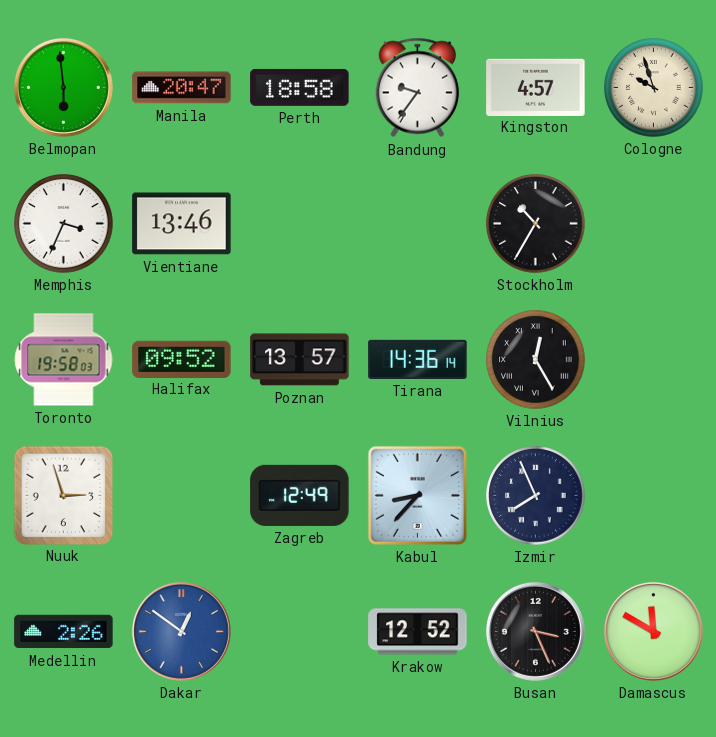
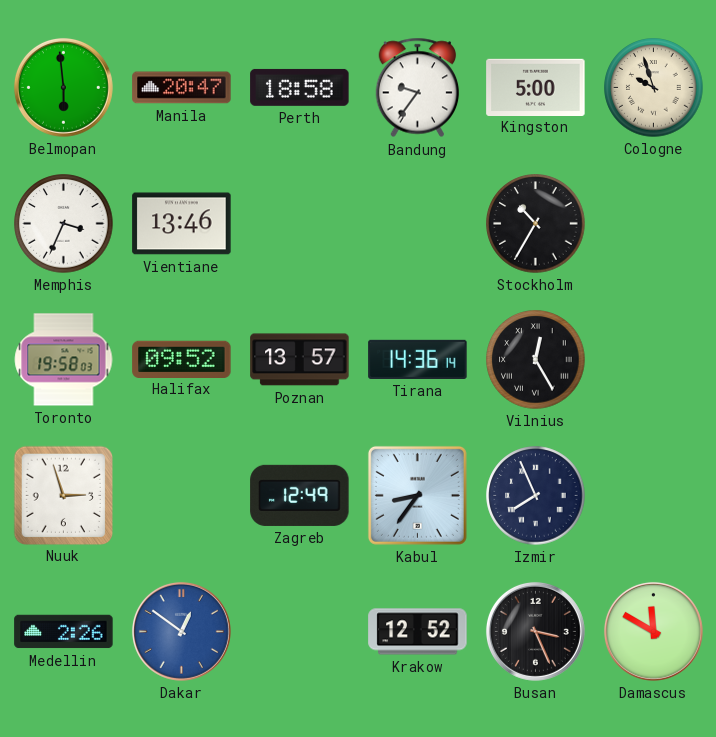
Kingston: 4:57 -> 5:00 (536, 87)
Kabul: 8:37 -> 8:36 (417, 495)
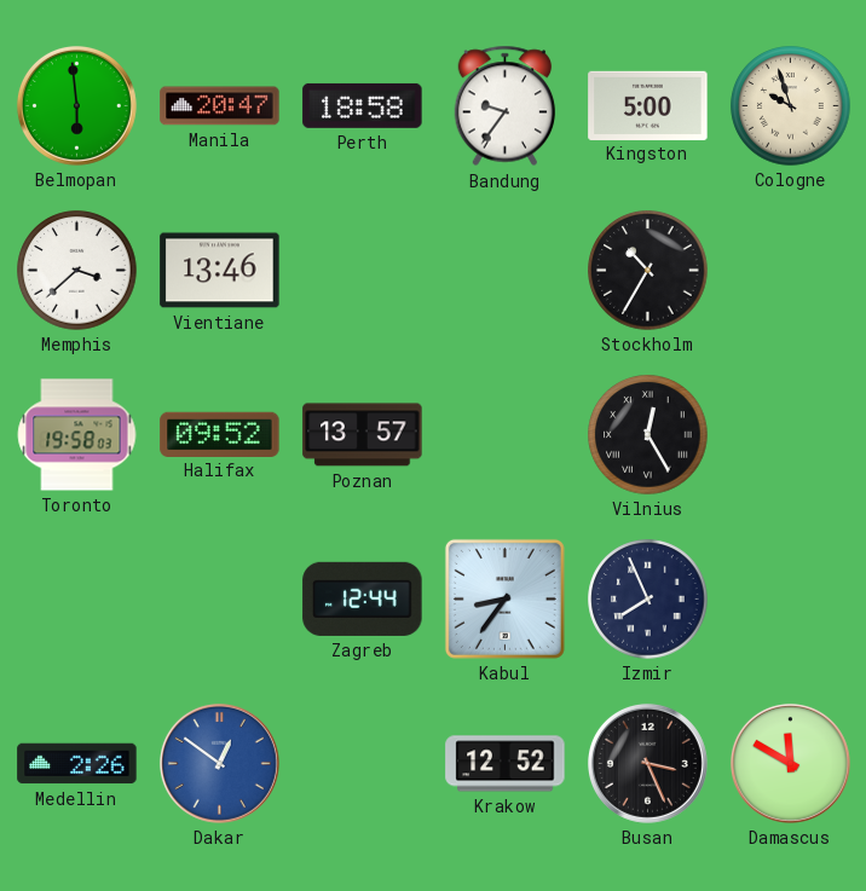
Memphis: 3:34 -> 3:38 (77, 271)
Tirana: 14:36 -> none (418, 359)
Nuuk: 2:57 -> none (63, 495)
Zagreb: 12:49 -> 12:44 (363, 598)
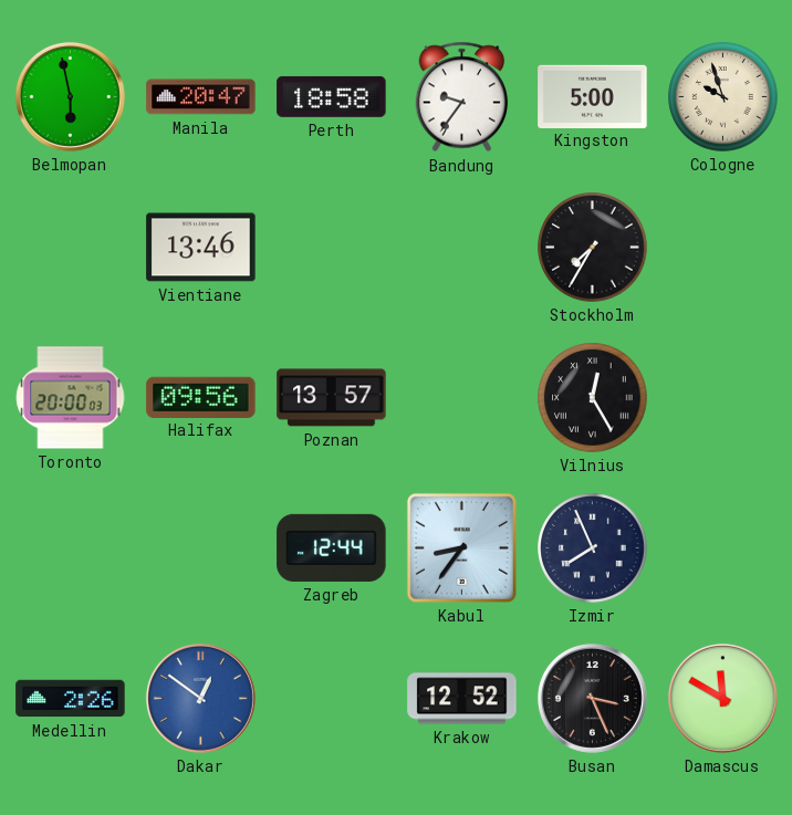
Belmopan: 5:59 -> 5:58 (70, 96)
Memphis: 3:38 -> none (77, 271)
Stockholm: 10:35 -> 7:35 (593, 248)
Toronto: 19:58 -> 20:00 (71, 398)
Halifax: 09:52 -> 09:56 (201, 397)
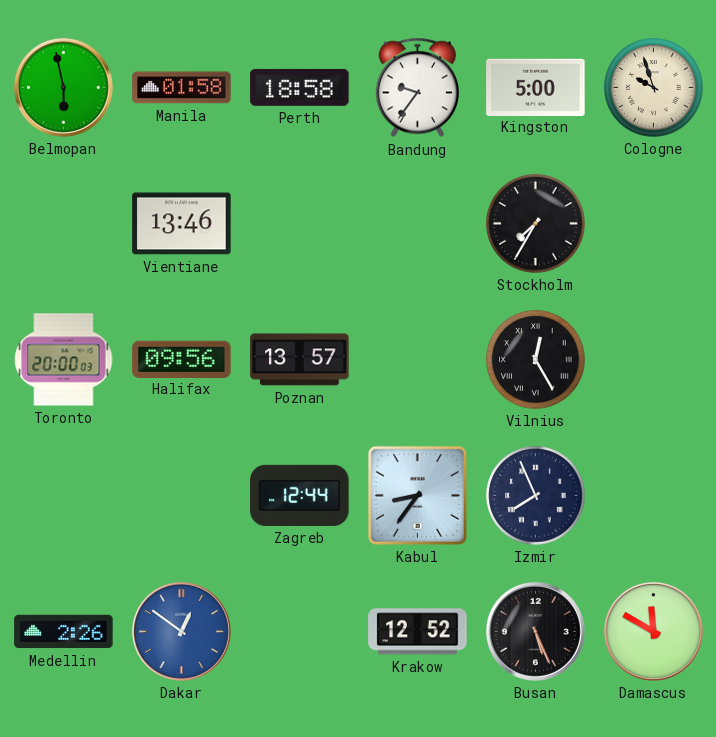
Manila: 20:47 -> 01:58 (182, 88)
Busan: 3:26 -> 5:26 (535, 631)
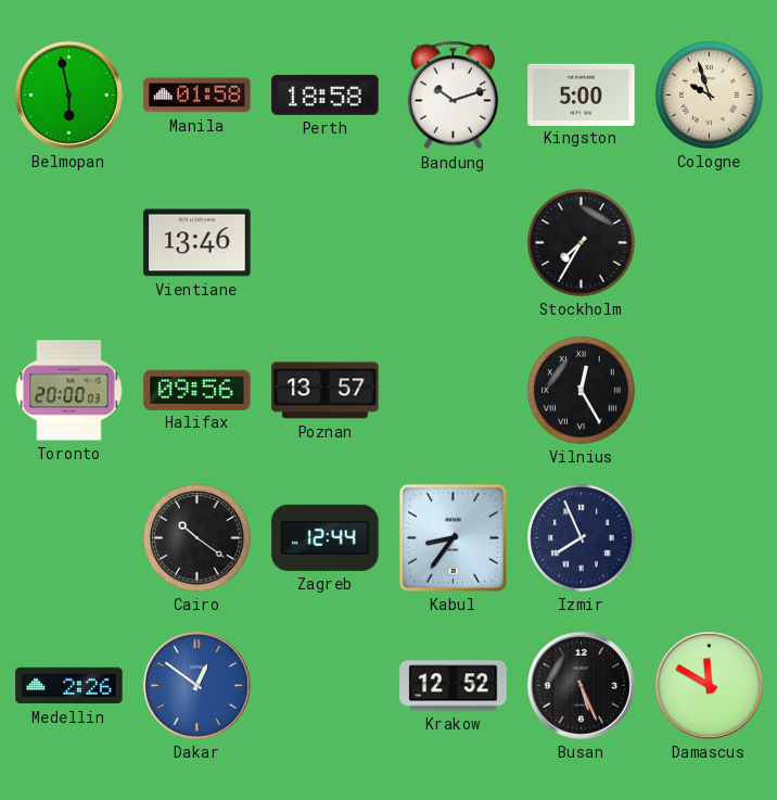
Bandung: 9:36 -> 10:12 (454, 96)
Cairo: none -> 10:21 (198, 538)
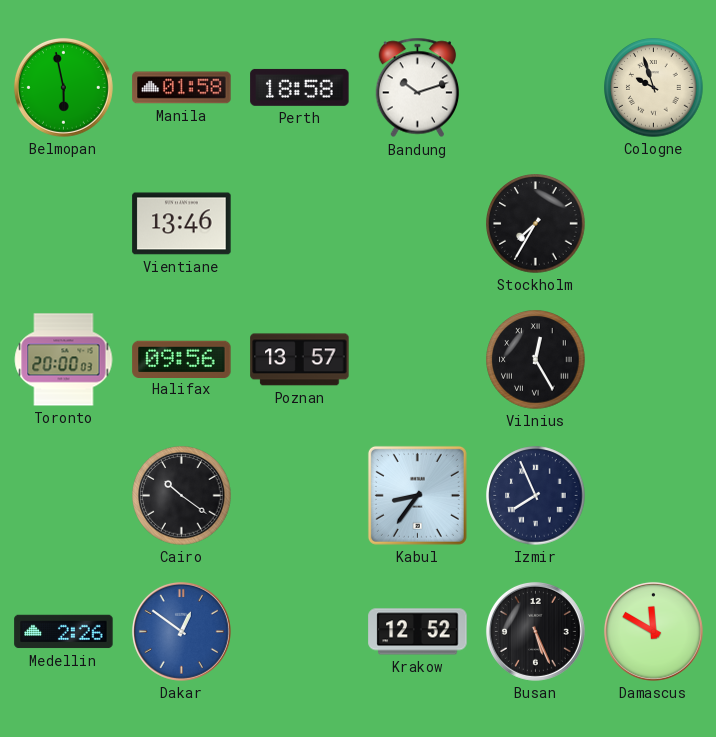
Kingston: 5:00 -> none (582, 94)
Zagreb: 12:44 -> none (326, 537)
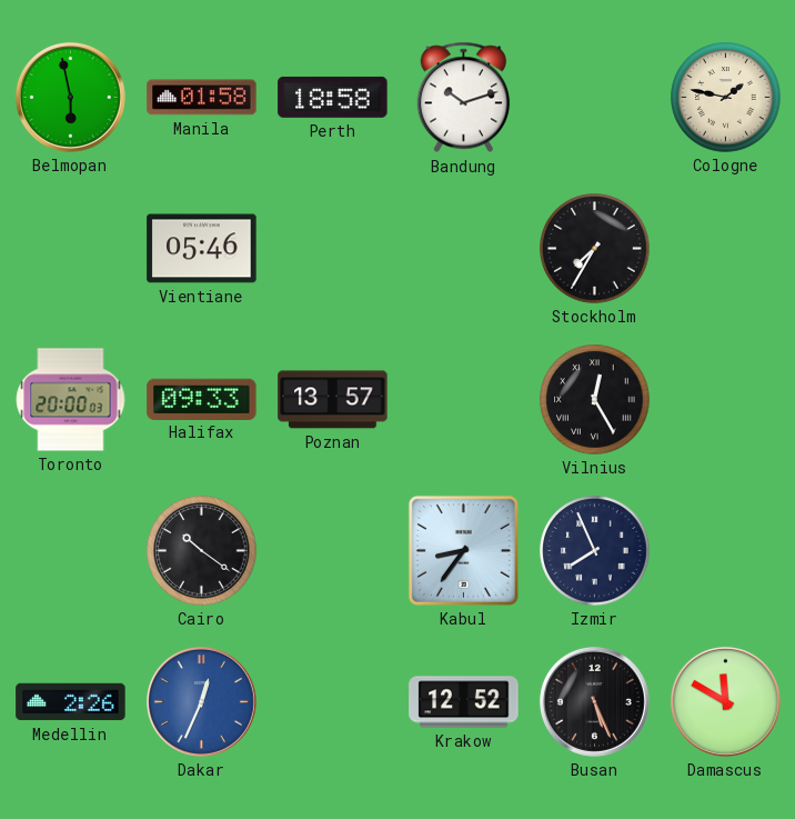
Cologne: 9:57 -> 1:47 (726, 98)
Vientiane: 13:46 -> 05:46 (202, 249)
Halifax: 09:56 -> 09:33 (202, 399)
Dakar: 12:51 -> 12:34 (201, 701)
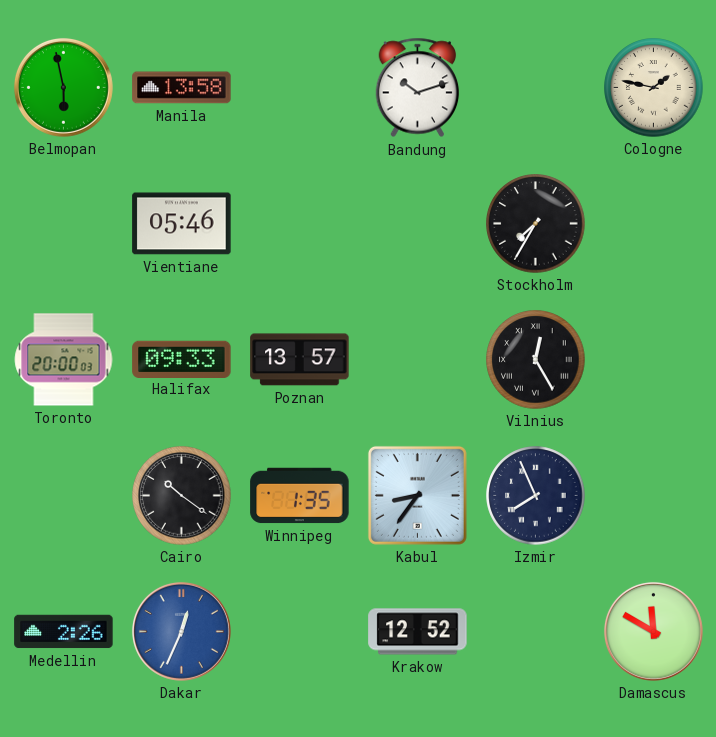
Manila: 01:58 -> 13:58 (182, 88)
Perth: 18:58 -> none (333, 97)
Winnipeg: none -> 1:35 (300, 496)
Busan: 5:26 -> none (594, 701)
